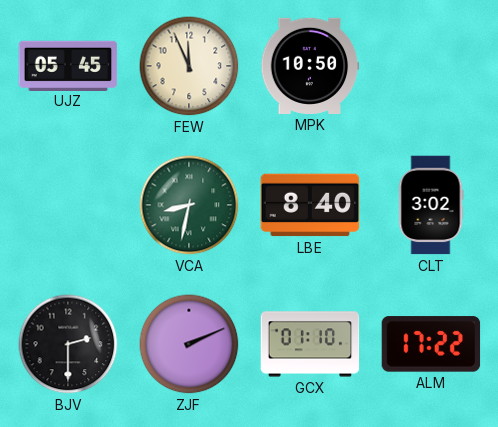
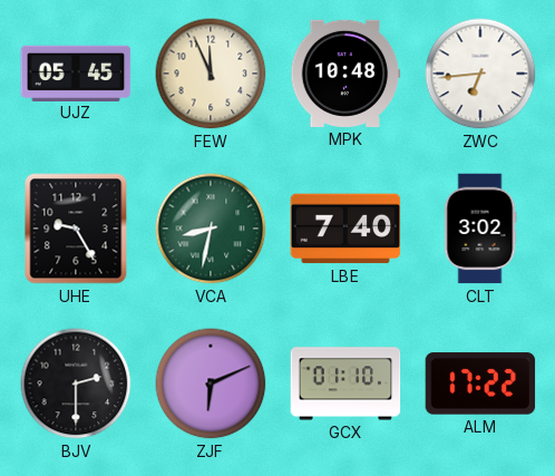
MPK: 10:50 -> 10:48 (345, 74)
ZWC: none -> 6:44 (480, 74)
UHE: none -> 9:25 (76, 229)
LBE: 8:40 -> 7:40 (345, 229)
ZJF: 2:11 -> 6:11 (211, 383)
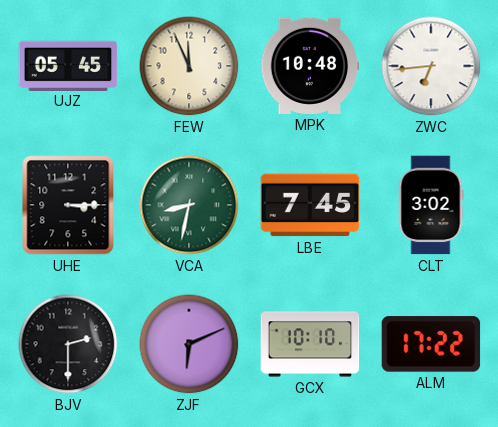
UHE: 9:25 -> 3:15 (68, 205)
LBE: 7:40 -> 7:45 (310, 205)
GCX: 01:10 -> 10:10 (310, 344)
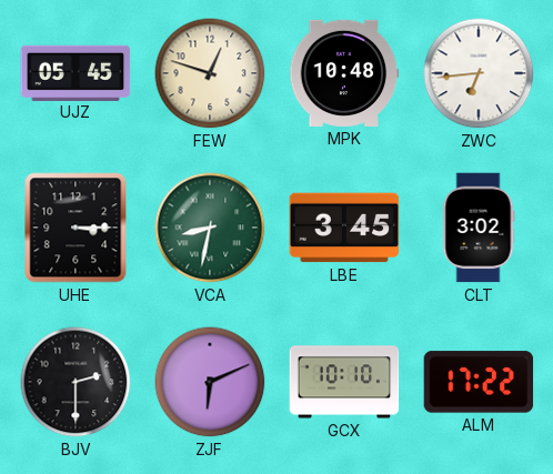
FEW: 11:56 -> 12:48 (210, 73)
LBE: 7:45 -> 3:45 (344, 228)
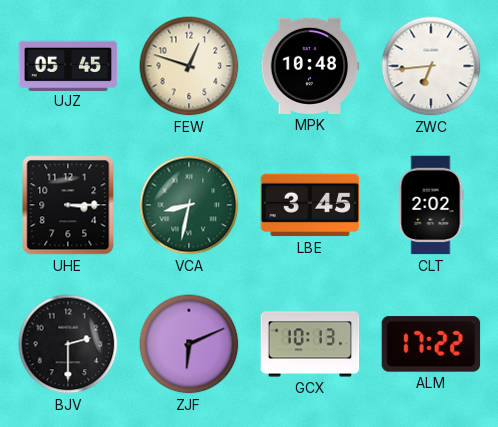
CLT: 3:02 -> 2:02 (431, 205)
GCX: 10:10 -> 10:13 (310, 344)
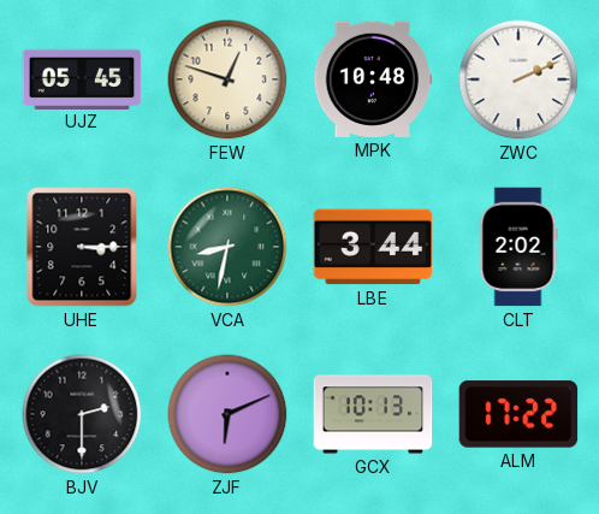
ZWC: 6:44 -> 2:11 (518, 79)
LBE: 3:45 -> 3:44 (373, 247)
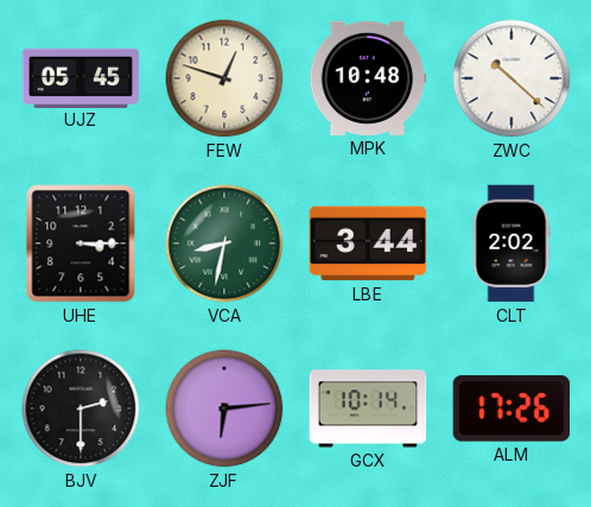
ZWC: 2:11 -> 10:22 (511, 78)
ZJF: 6:11 -> 6:14 (224, 408)
GCX: 10:13 -> 10:14 (368, 408)
ALM: 17:22 -> 17:26 (511, 408)
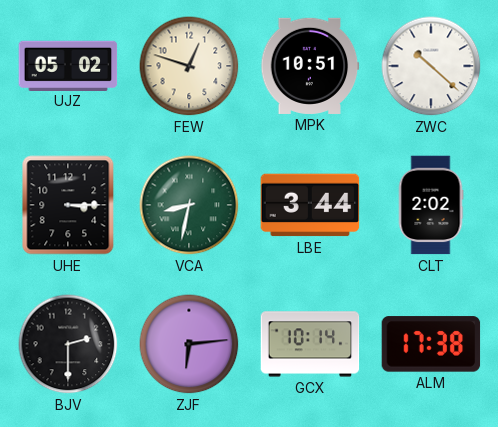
UJZ: 05:45 -> 05:02 (68, 65)
MPK: 10:48 -> 10:51 (310, 66)
ALM: 17:26 -> 17:38 (431, 344)
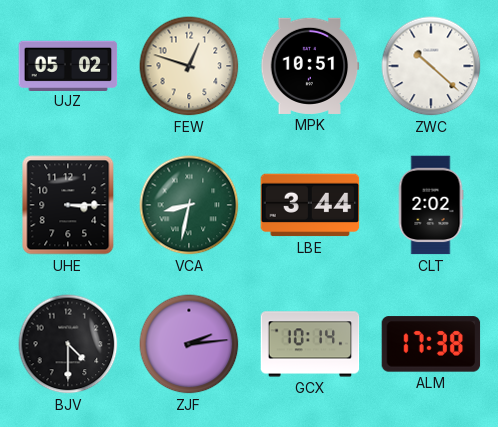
BJV: 2:30 -> 4:30 (68, 344)
ZJF: 6:14 -> 2:14 (189, 344)
